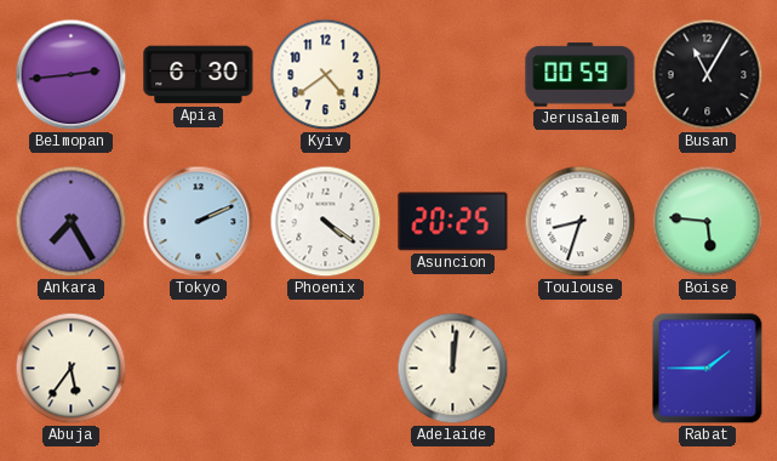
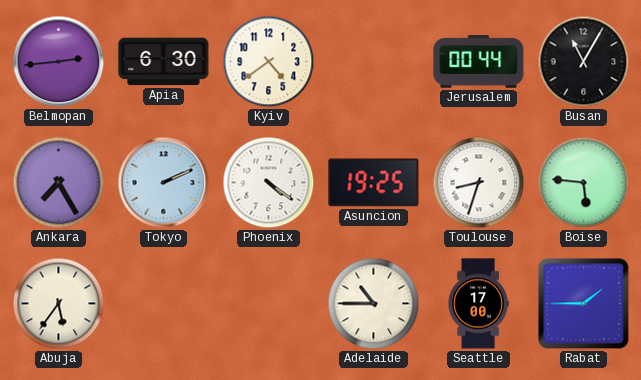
Jerusalem: 00:59 -> 00:44 (479, 62)
Asuncion: 20:25 -> 19:25 (374, 183)
Adelaide: 12:01 -> 10:45 (374, 304)
Seattle: none -> 17:00 (478, 304)
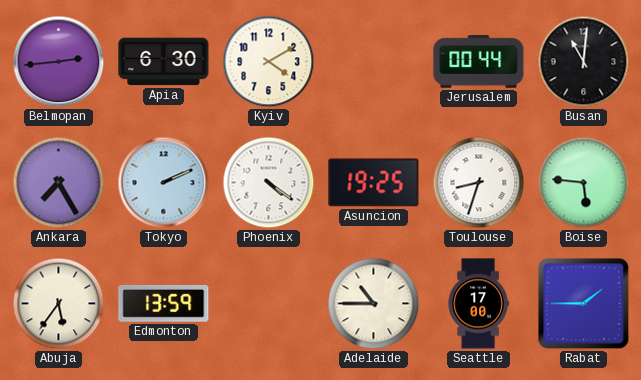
Kyiv: 4:39 -> 4:10 (269, 62)
Busan: 11:05 -> 11:01 (584, 62)
Edmonton: none -> 13:59 (164, 304)
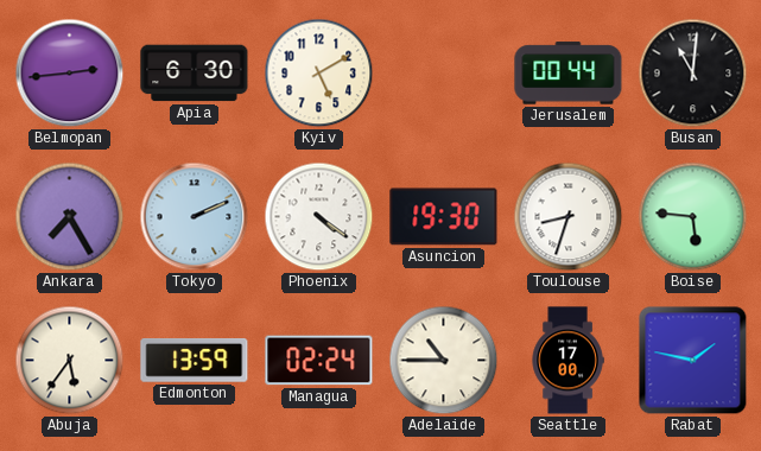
Kyiv: 4:10 -> 5:10 (319, 74)
Asuncion: 19:25 -> 19:30 (444, 217)
Managua: none -> 02:24 (319, 361)
Rabat: 1:45 -> 1:47 (693, 361)
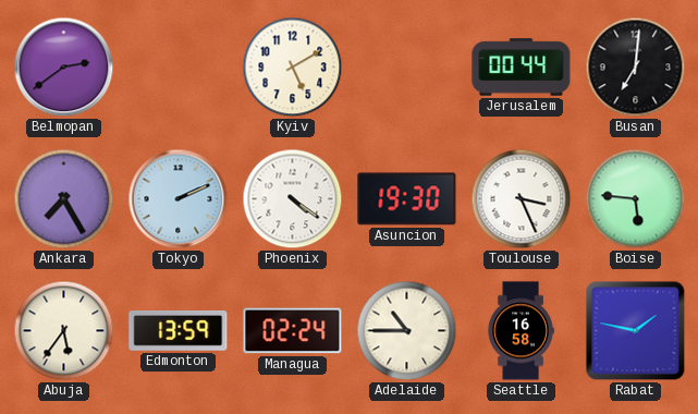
Belmopan: 2:44 -> 2:39 (64, 68)
Apia: 6:30 -> none (195, 74)
Busan: 11:01 -> 7:01 (636, 68)
Toulouse: 8:33 -> 3:26 (522, 199)
Seattle: 17:00 -> 16:58 (521, 331)
